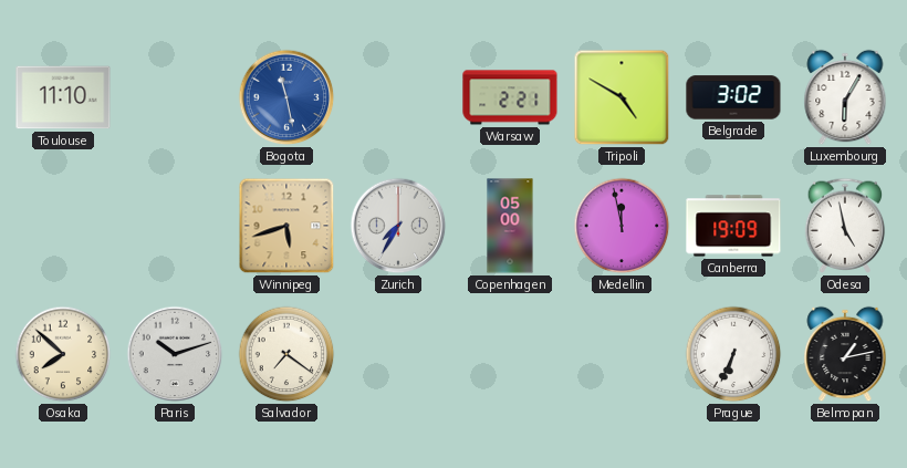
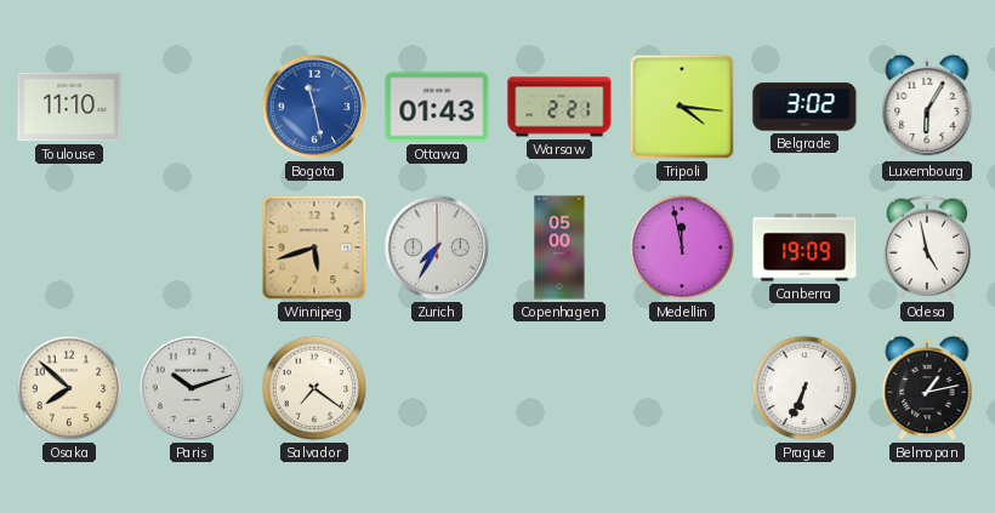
Ottawa: none -> 01:43 (437, 107)
Tripoli: 4:50 -> 4:16 (682, 107)
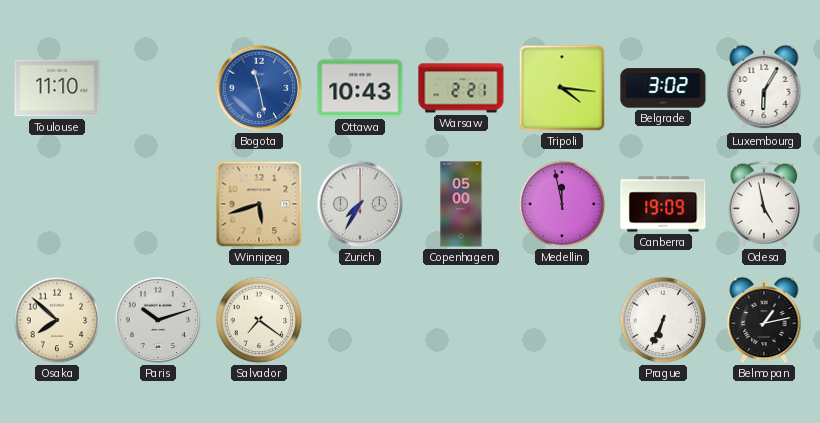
Ottawa: 01:43 -> 10:43 (360, 88)
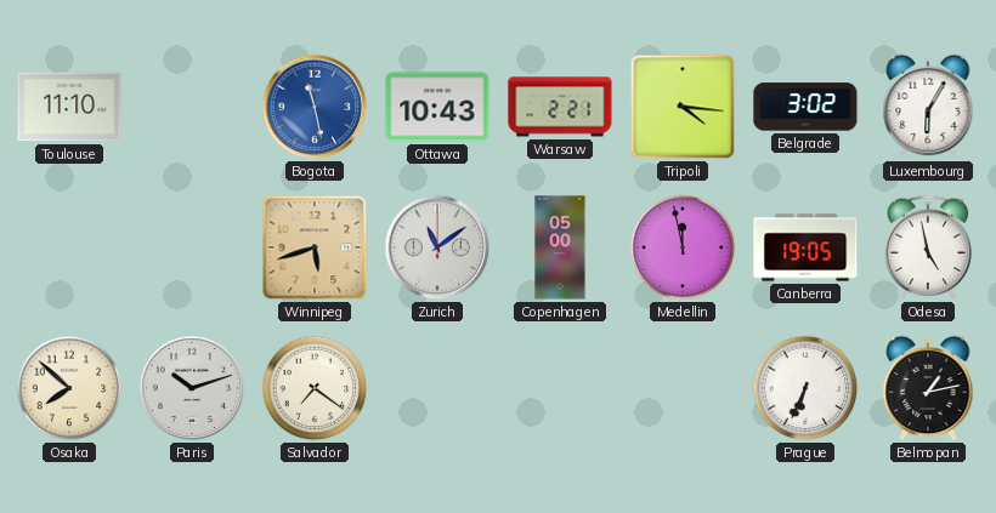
Zurich: 7:35 -> 11:09 (437, 247)
Canberra: 19:09 -> 19:05 (805, 247)
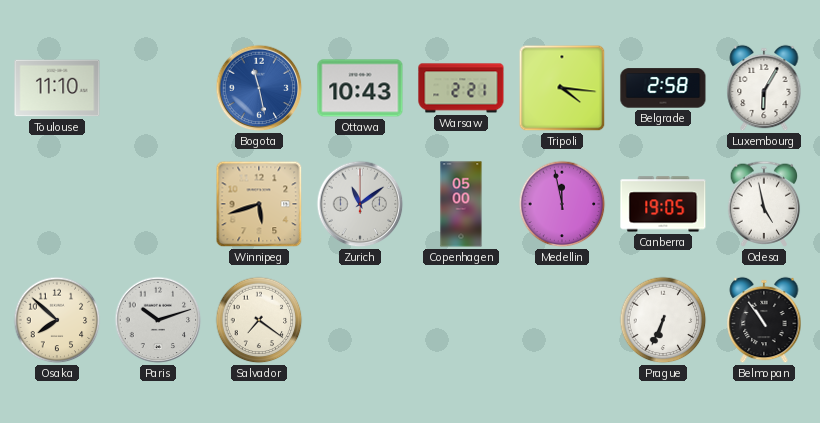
Belgrade: 3:02 -> 2:58 (663, 88)
Belmopan: 1:13 -> 10:54 (764, 320)
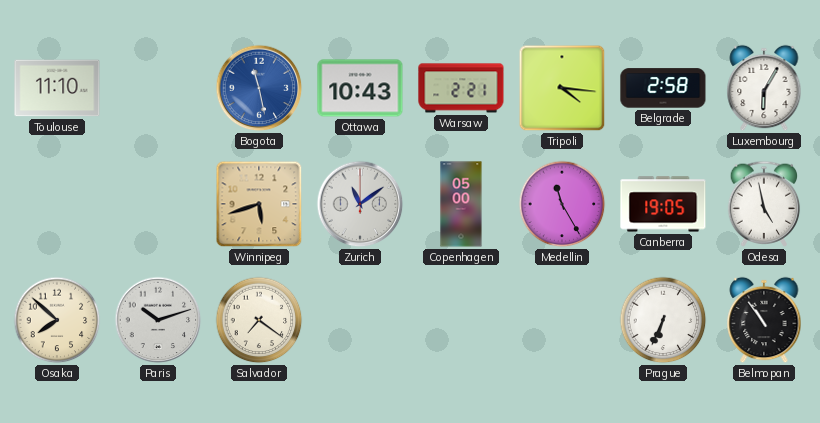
Medellin: 11:58 -> 11:25 (562, 204)
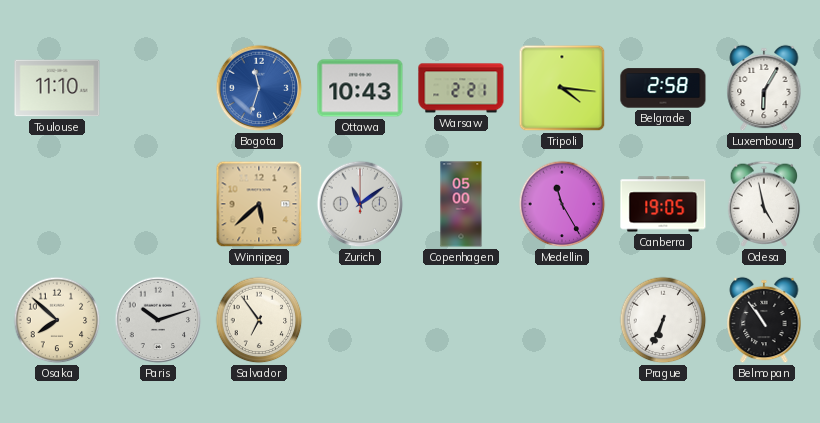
Bogota: 11:28 -> 11:33 (259, 88)
Winnipeg: 5:42 -> 5:38 (259, 204)
Salvador: 7:21 -> 6:54 (259, 320)
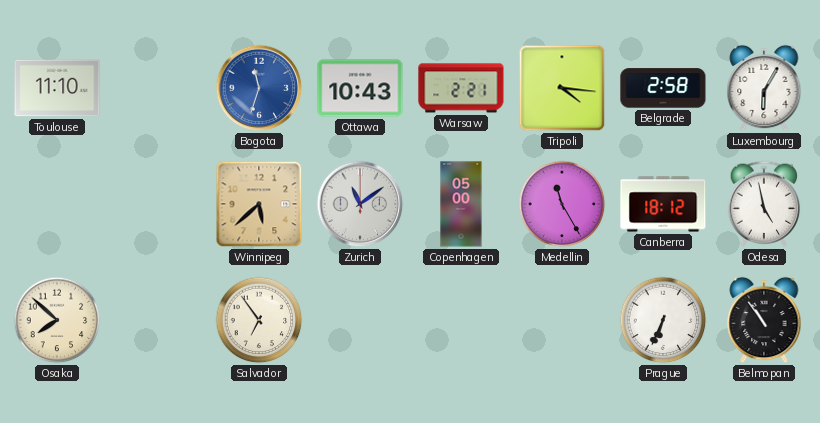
Canberra: 19:05 -> 18:12 (663, 204)
Paris: 10:12 -> none (158, 320)
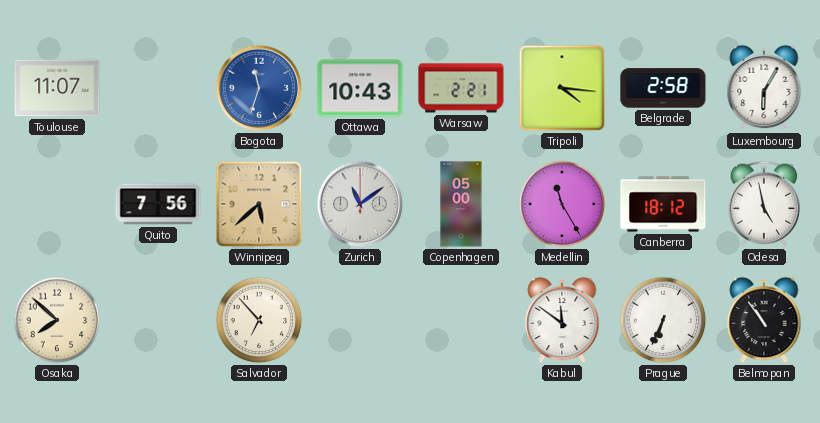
Toulouse: 11:10 -> 11:07 (57, 88)
Quito: none -> 7:56 (158, 204)
Salvador: 6:54 -> 6:53 (259, 320)
Kabul: none -> 11:51 (562, 320)
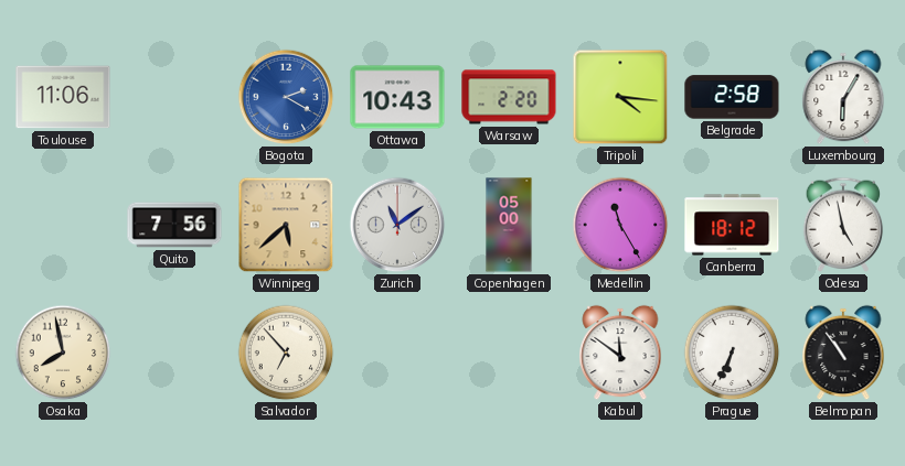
Toulouse: 11:07 -> 11:06 (63, 97)
Bogota: 11:33 -> 2:20 (286, 97)
Warsaw: 2:21 -> 2:20 (509, 97)
Osaka: 7:52 -> 7:58 (63, 353)
